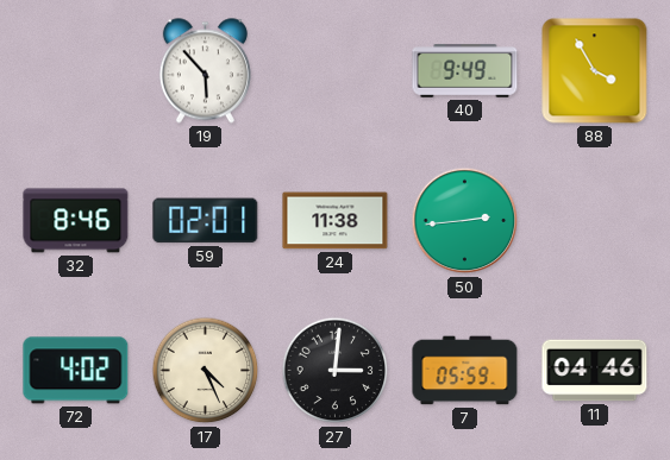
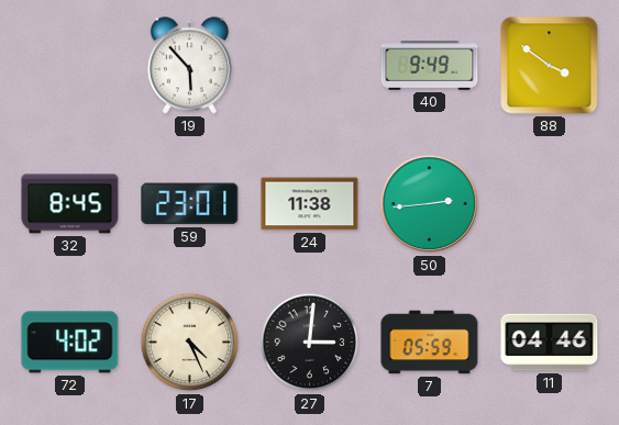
88: 3:55 -> 3:51 (550, 66)
32: 8:46 -> 8:45 (70, 204)
59: 02:01 -> 23:01 (190, 204)
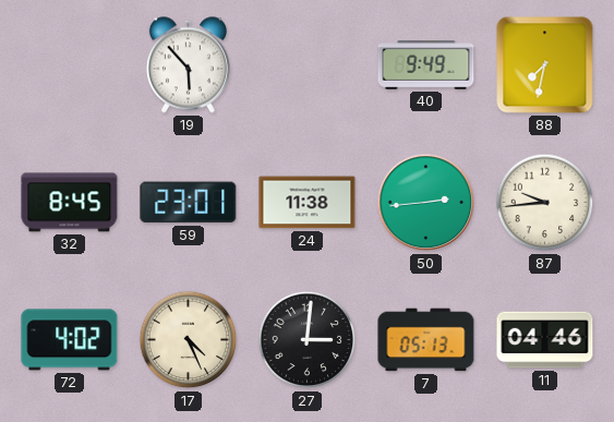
88: 3:51 -> 7:32 (545, 65)
87: none -> 9:44 (545, 203)
7: 05:59 -> 05:13 (426, 340)
